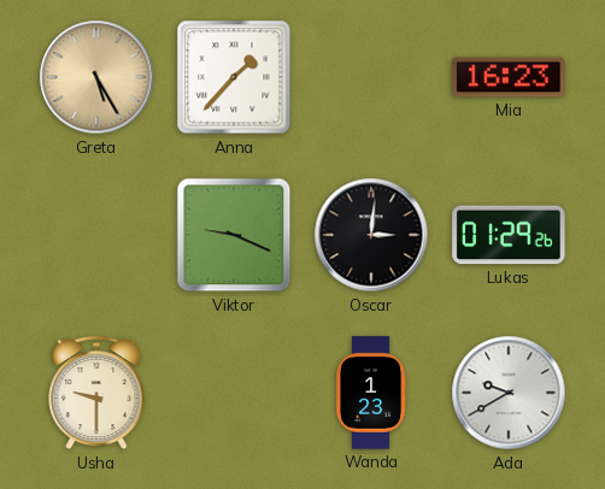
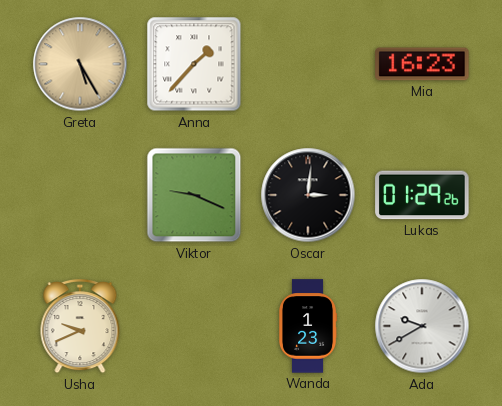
Usha: 9:30 -> 9:41 (80, 327)
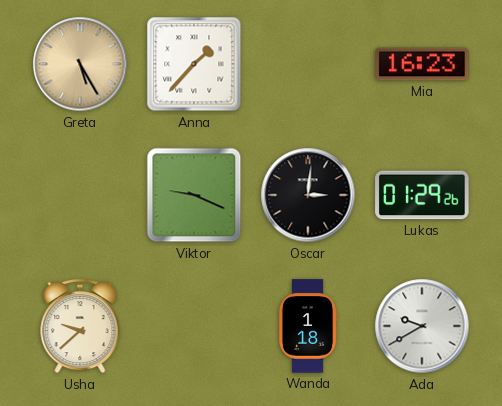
Usha: 9:41 -> 9:38 (80, 327)
Wanda: 1:23 -> 1:18 (309, 326)
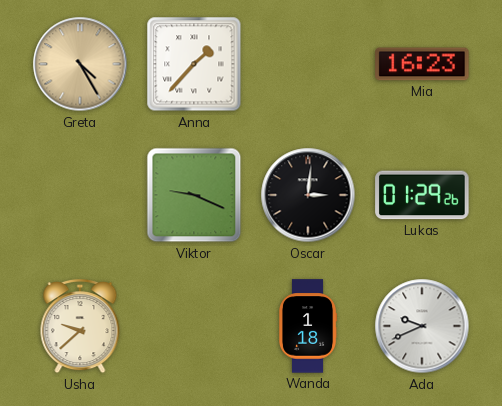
Greta: 5:25 -> 4:25 (80, 64)
Ada: 9:40 -> 9:41 (422, 326)
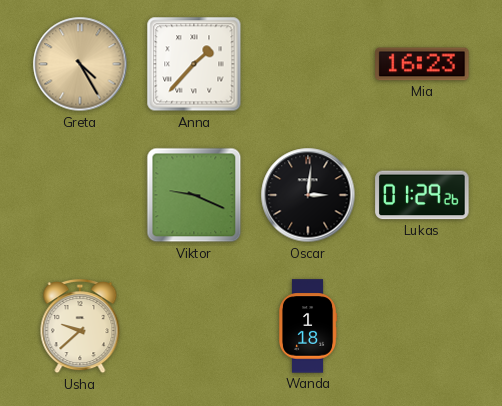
Ada: 9:41 -> none (422, 326)
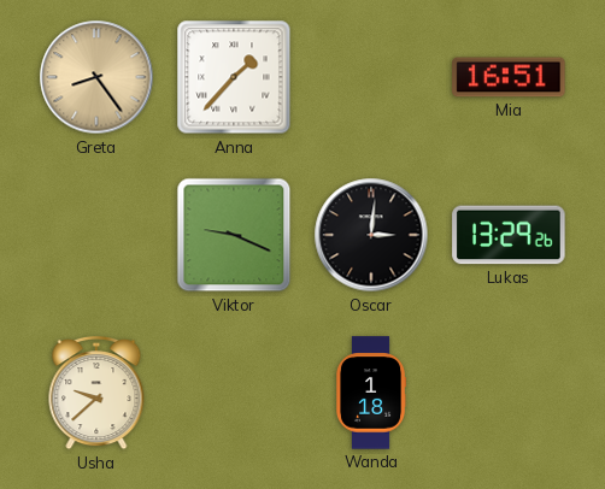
Greta: 4:25 -> 8:24 (96, 77)
Mia: 16:23 -> 16:51 (509, 77)
Lukas: 01:29 -> 13:29 (509, 235)
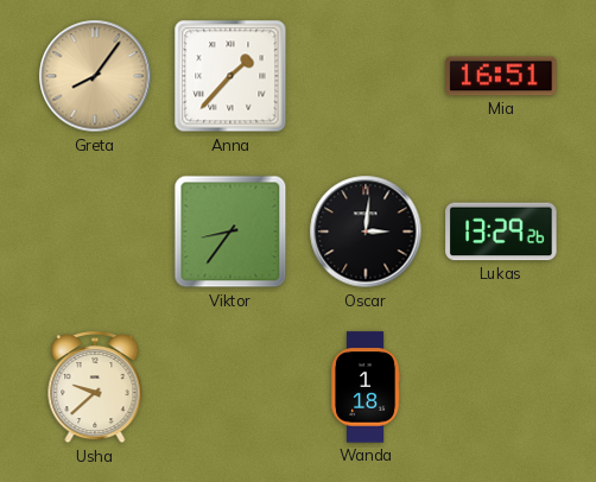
Greta: 8:24 -> 8:06 (95, 76)
Viktor: 9:19 -> 8:36 (230, 232)
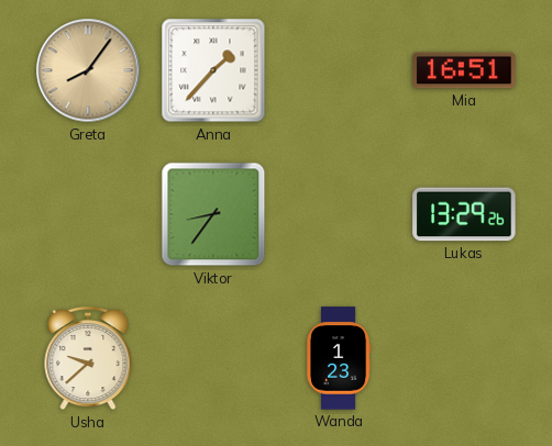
Oscar: 3:01 -> none (366, 232)
Wanda: 1:18 -> 1:23 (340, 358)
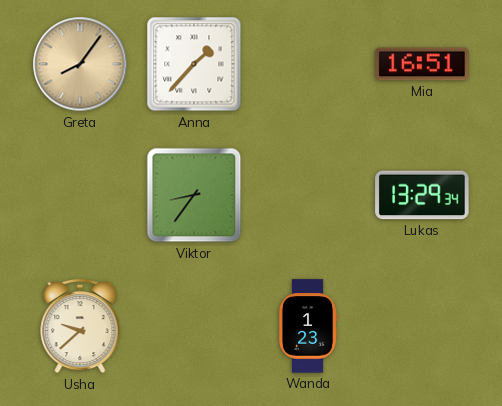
Lukas: 13:29:26 -> 13:29:34 (422, 195)
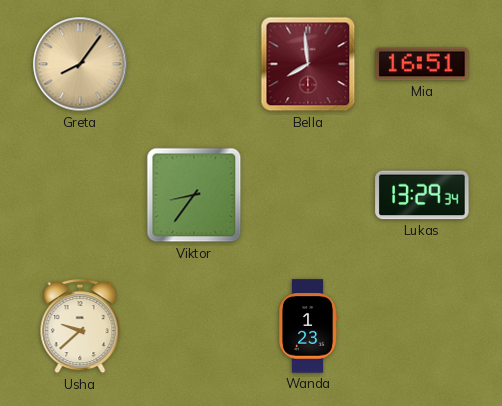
Anna: 1:37 -> none (194, 64)
Bella: none -> 7:59 (308, 64)
